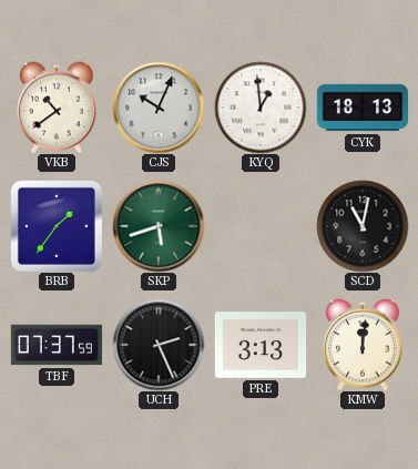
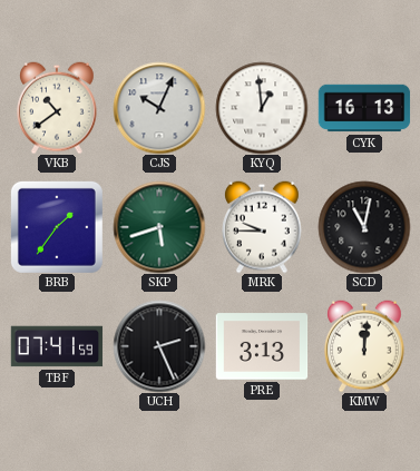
CYK: 18:13 -> 16:13 (364, 108)
MRK: none -> 9:45 (263, 227)
TBF: 07:37 -> 07:41 (57, 346)
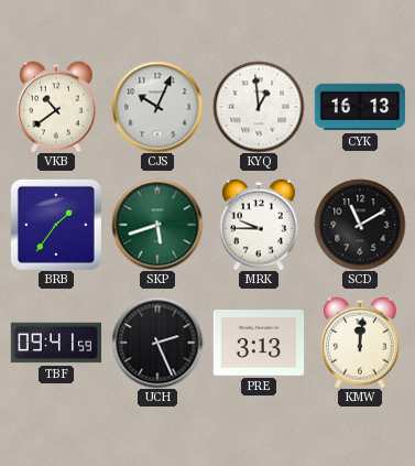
SCD: 11:02 -> 11:10 (360, 225)
TBF: 07:41 -> 09:41 (56, 343)
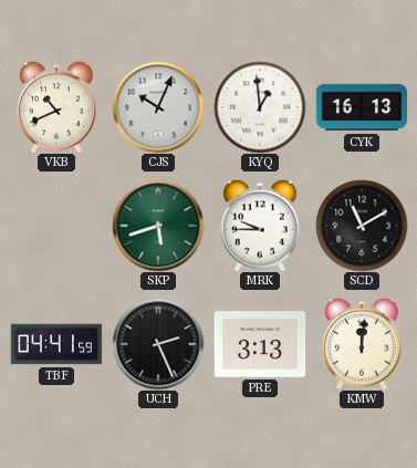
VKB: 10:39 -> 10:41 (58, 107)
BRB: 1:36 -> none (56, 225)
TBF: 09:41 -> 04:41 (56, 344)
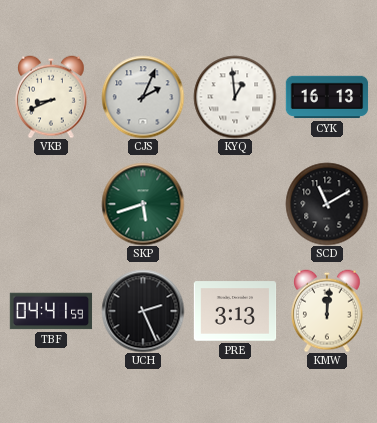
VKB: 10:41 -> 8:41 (52, 97)
CJS: 10:04 -> 2:04 (143, 97)
MRK: 9:45 -> none (261, 226)
